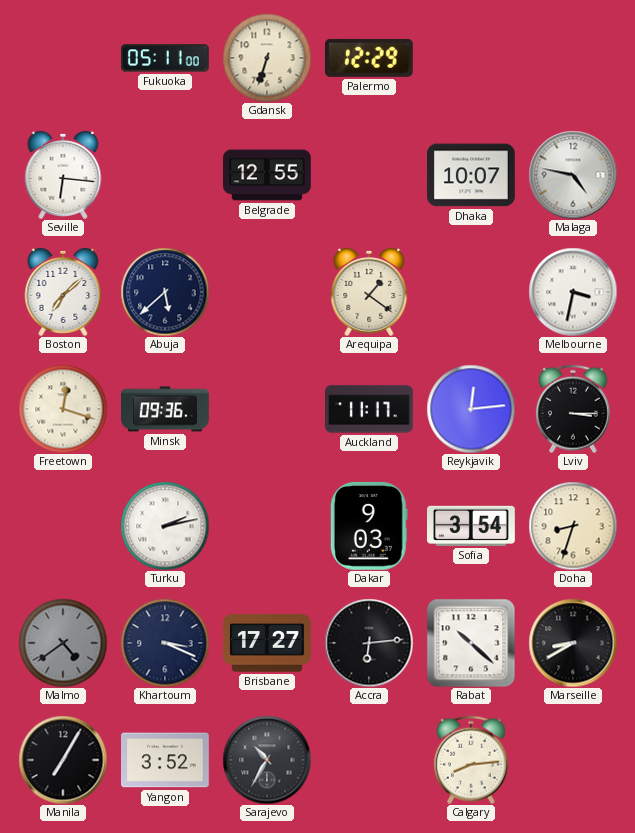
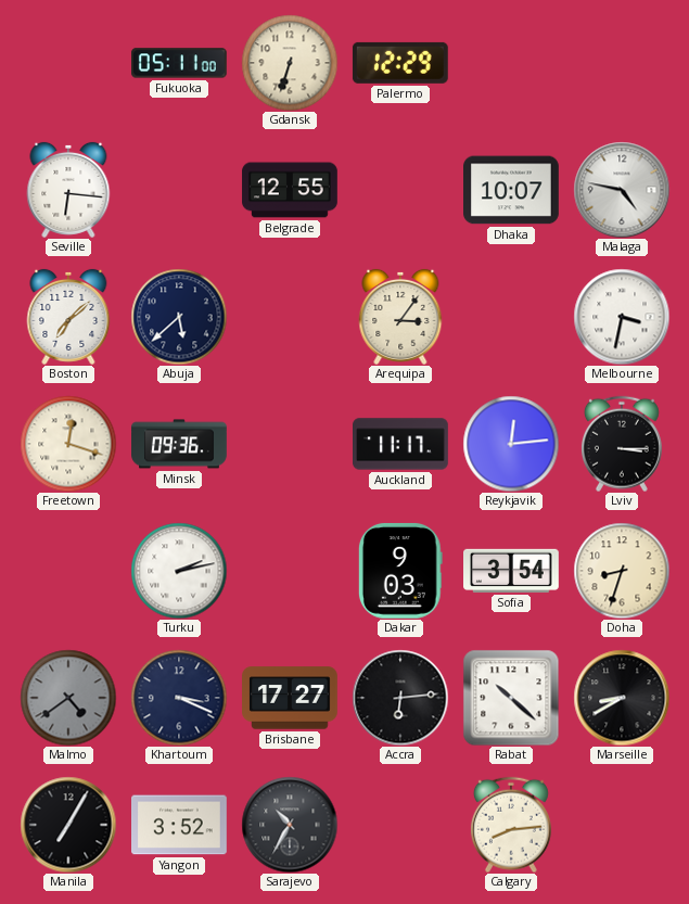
Arequipa: 1:21 -> 3:06 (400, 317)
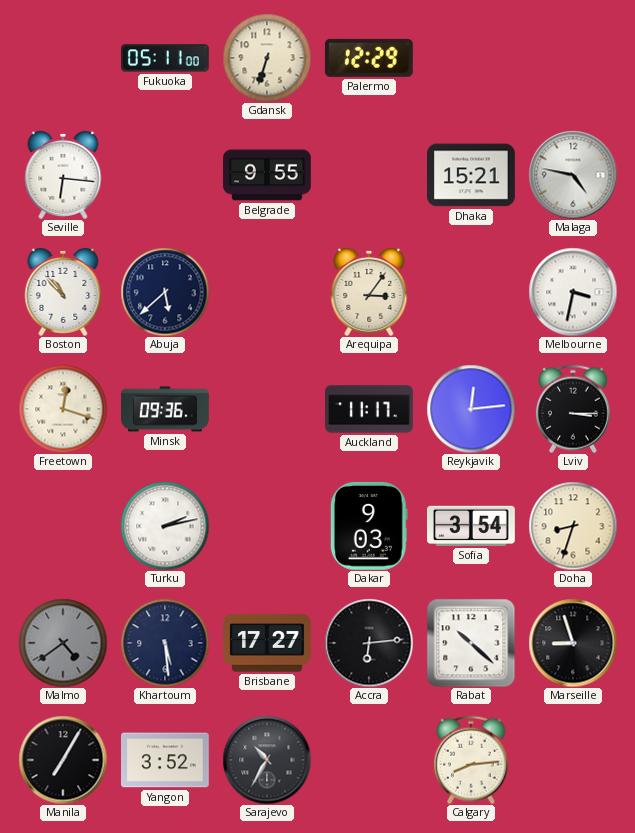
Belgrade: 12:55 -> 9:55 (267, 175)
Dhaka: 10:07 -> 15:21 (472, 175)
Boston: 7:08 -> 10:53 (63, 292)
Khartoum: 3:19 -> 5:29 (165, 643)
Marseille: 8:40 -> 8:57 (573, 643)
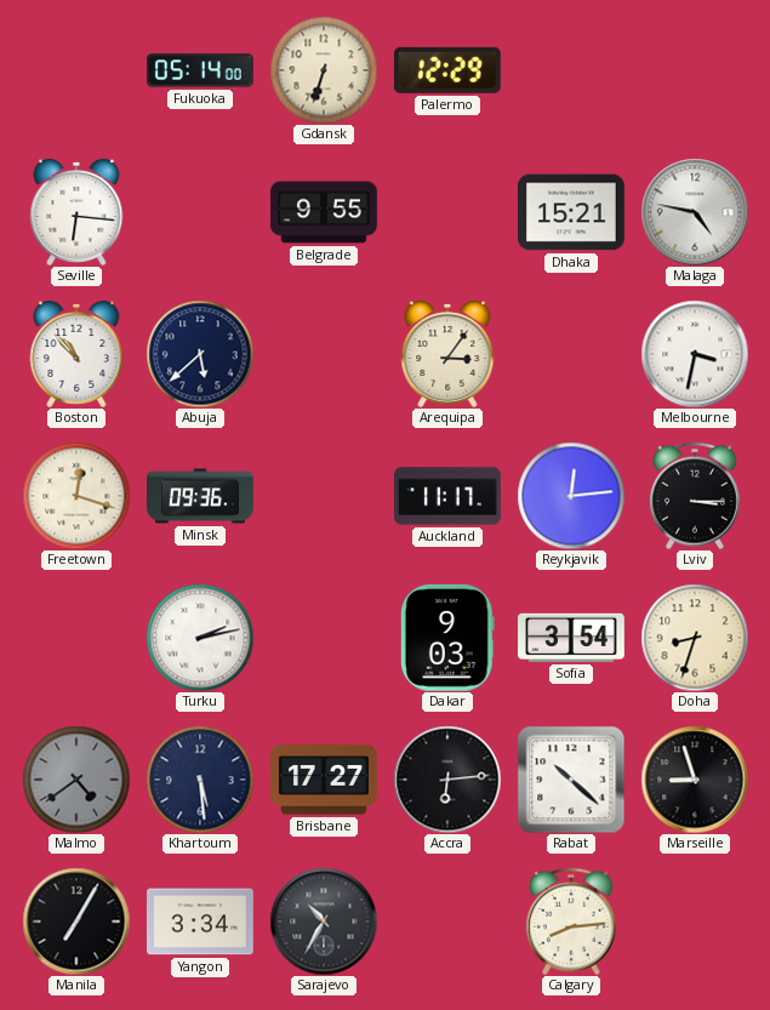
Fukuoka: 05:11 -> 05:14 (201, 70)
Yangon: 3:52 -> 3:34 (201, 921)
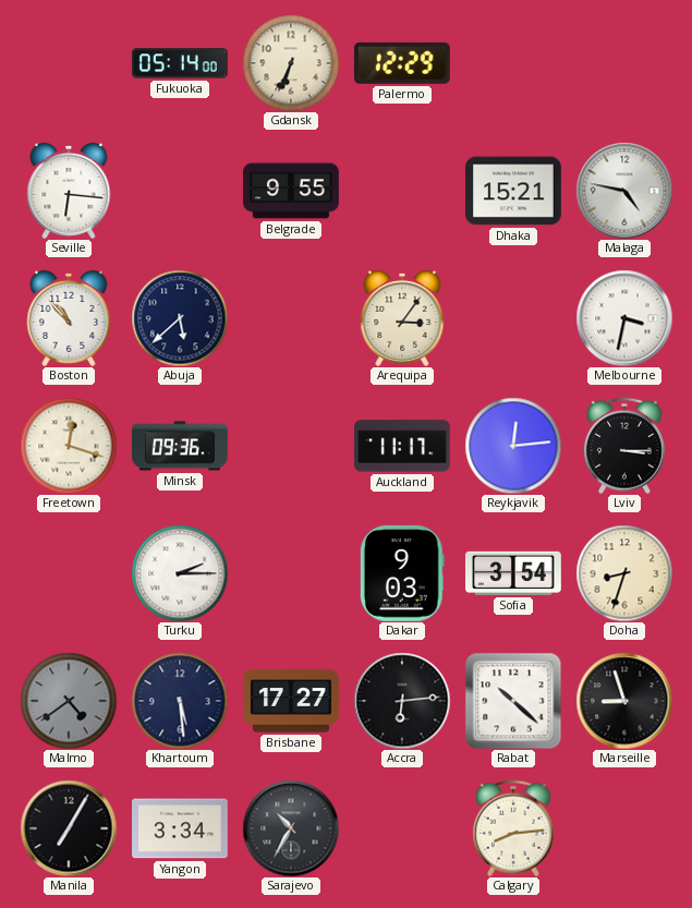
Gdansk: 6:33 -> 6:34 (291, 63)
Turku: 2:13 -> 2:15 (180, 573)
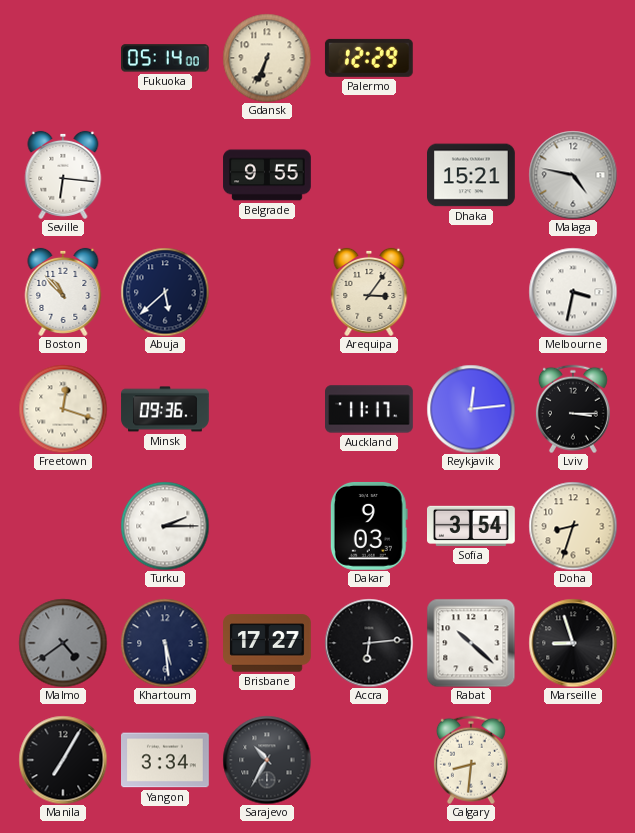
Calgary: 8:14 -> 8:31 (471, 760)
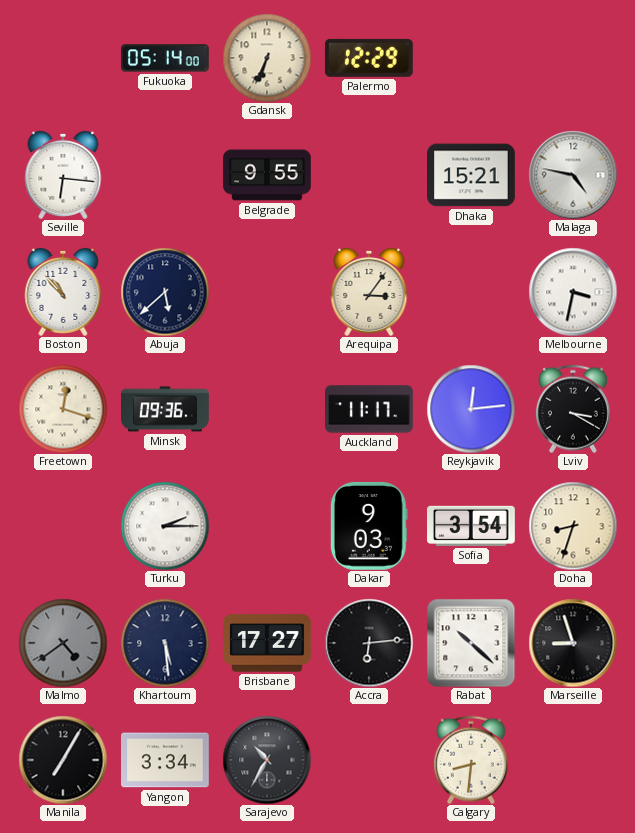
Lviv: 3:15 -> 3:20 (573, 409)
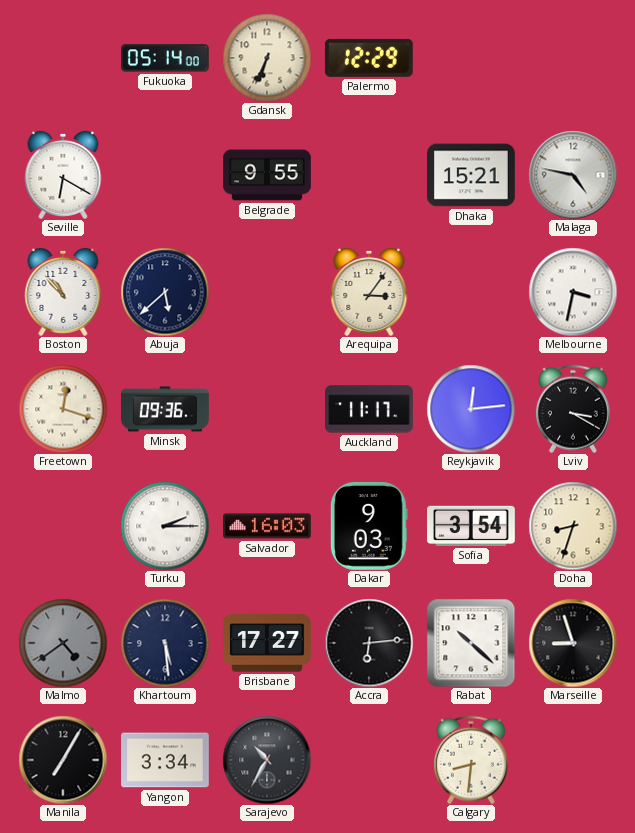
Seville: 6:16 -> 6:20 (63, 175)
Salvador: none -> 16:03 (268, 526)
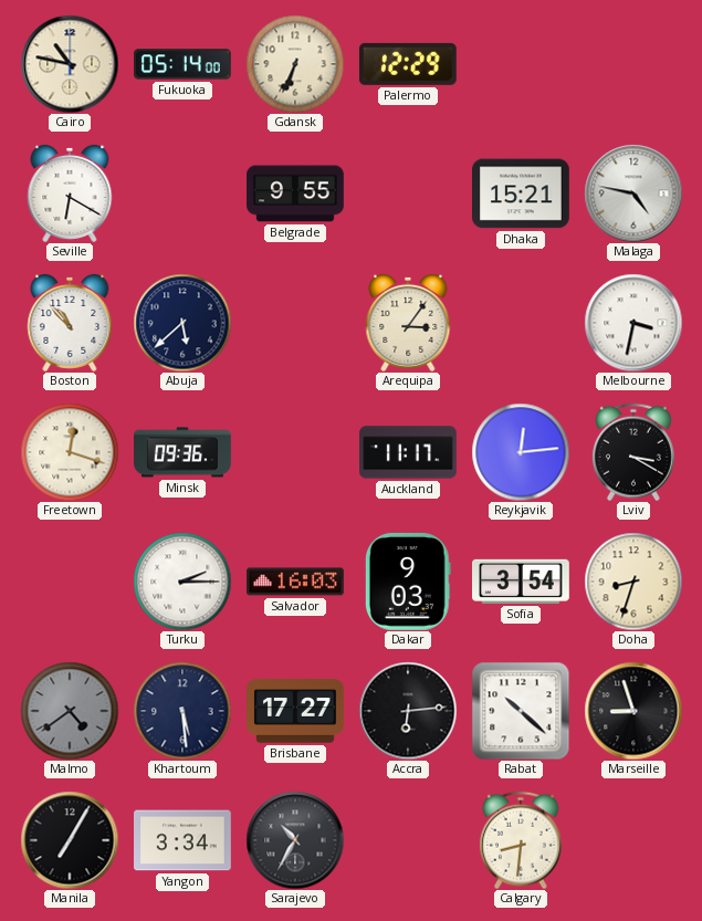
Cairo: none -> 10:47 (70, 64)
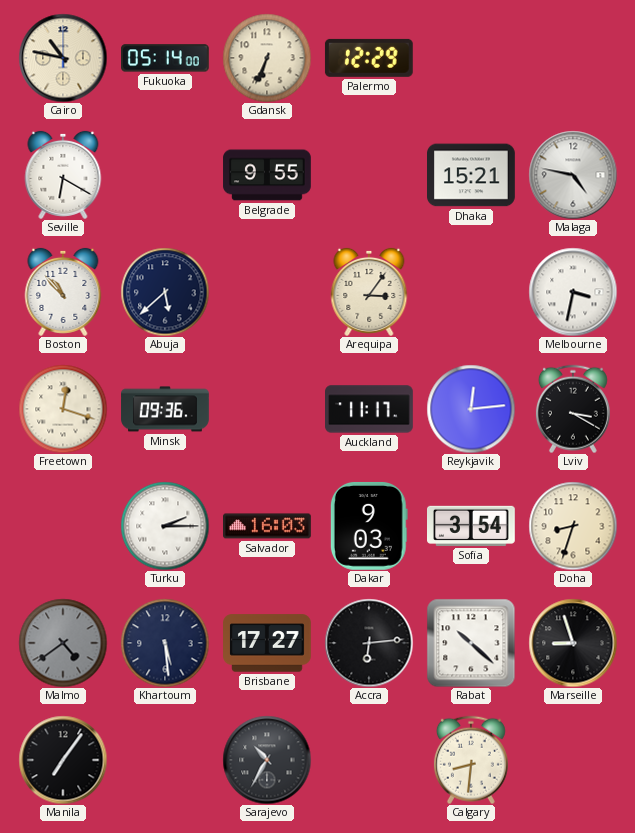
Manila: 7:05 -> 7:06 (63, 760)
Yangon: 3:34 -> none (184, 840)
